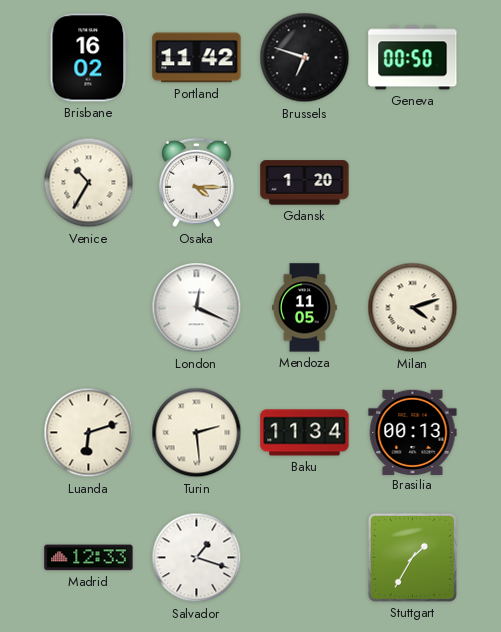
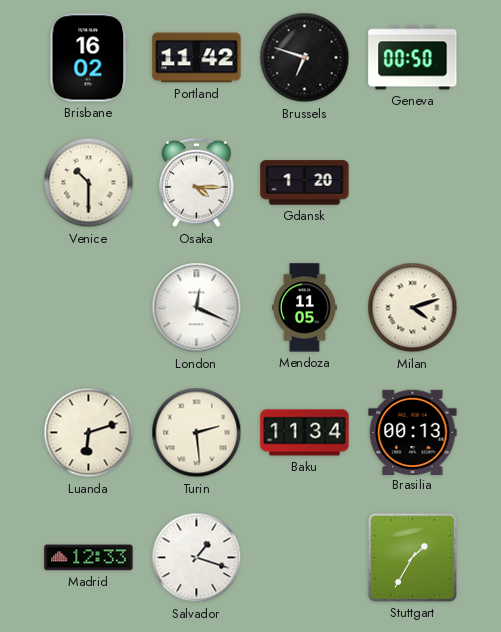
Venice: 10:35 -> 10:30 (89, 183)
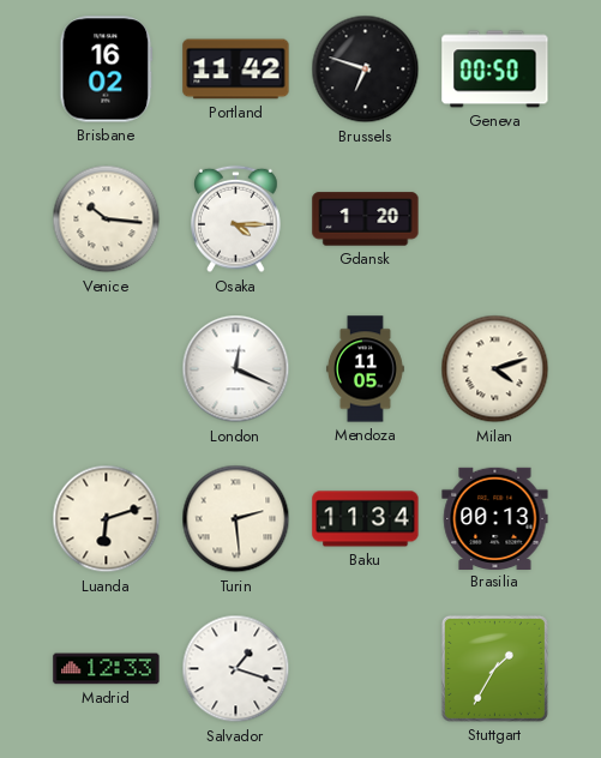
Venice: 10:30 -> 10:16 (107, 219)
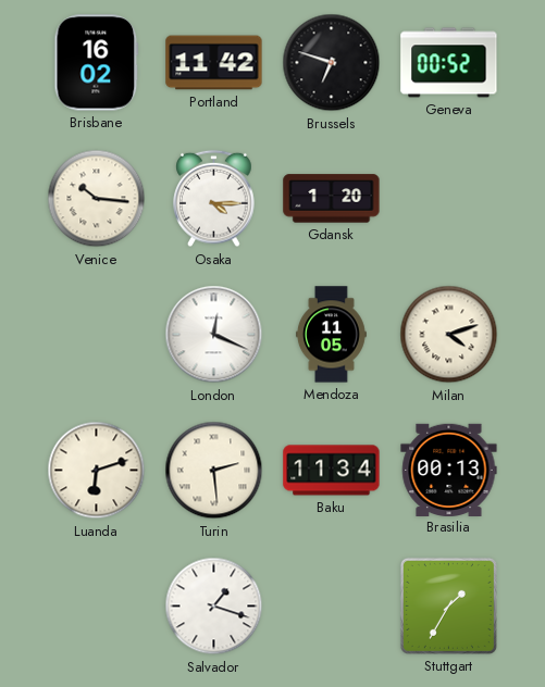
Geneva: 00:50 -> 00:52 (449, 63)
Madrid: 12:33 -> none (107, 669)
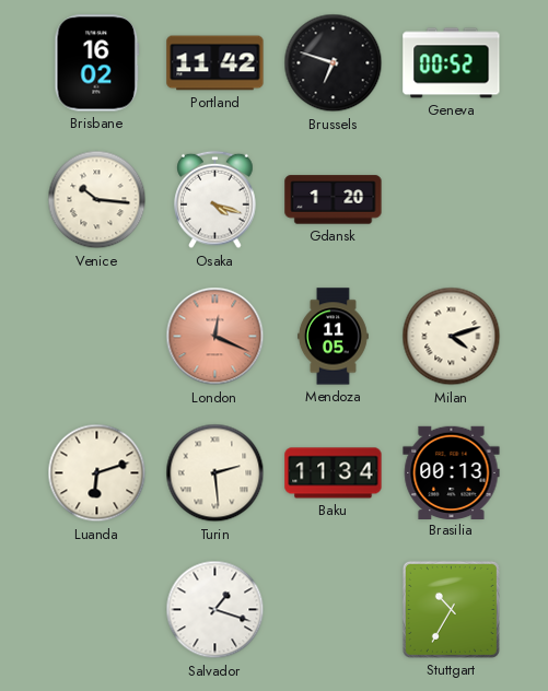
Osaka: 4:15 -> 4:18 (215, 200)
London dial: white -> salmon (215, 337)
Stuttgart: 1:35 -> 10:35 (451, 609)
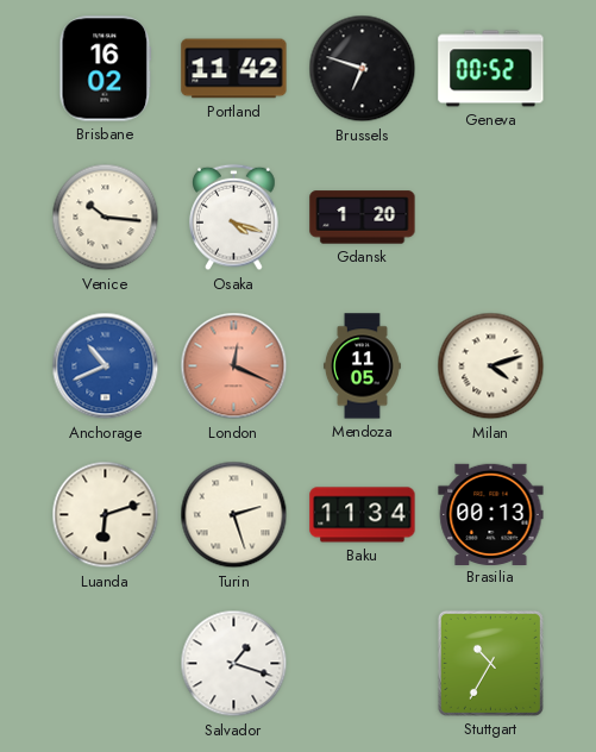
Anchorage: none -> 10:41 (106, 366)
Turin: 2:29 -> 2:27 (234, 515)
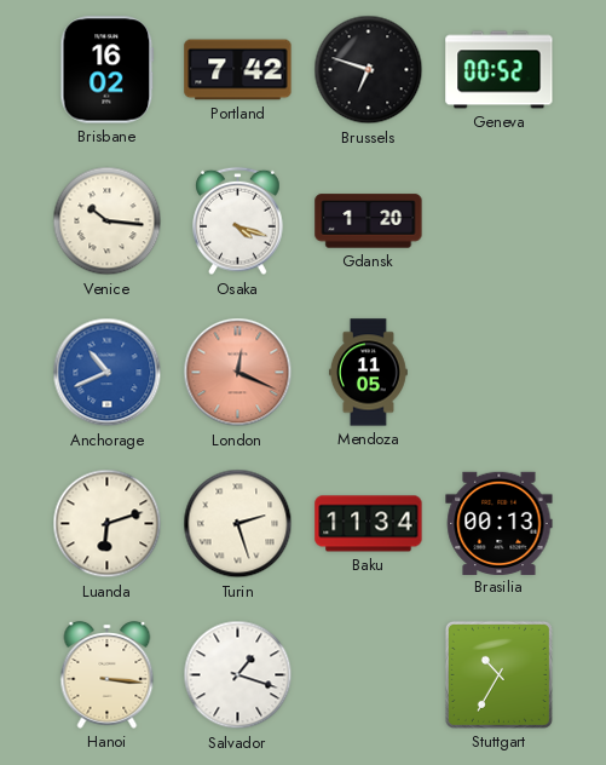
Portland: 11:42 -> 7:42 (238, 70)
Milan: 4:12 -> none (491, 366)
Hanoi: none -> 3:16 (108, 675)
